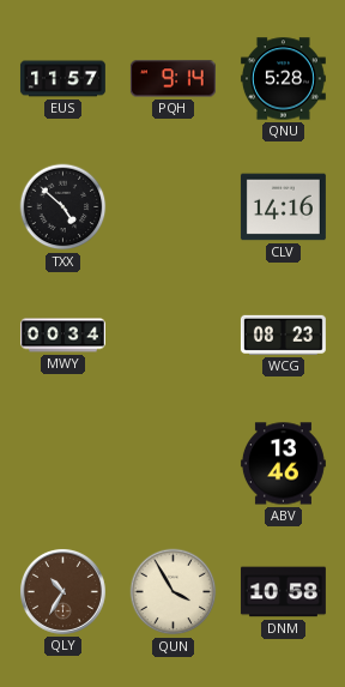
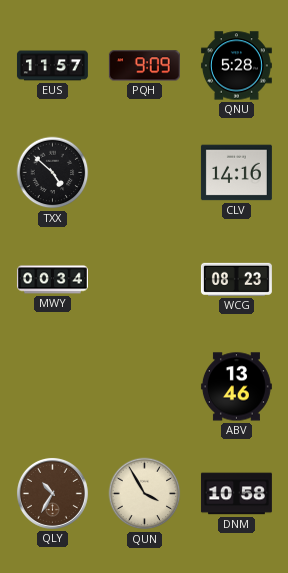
PQH: 9:14 -> 9:09 (144, 66)
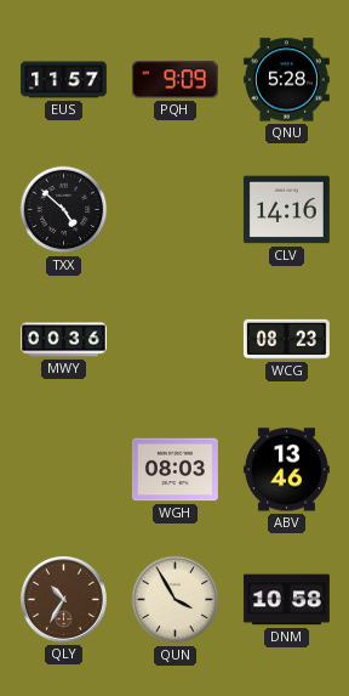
MWY: 00:34 -> 00:36 (63, 340)
WGH: none -> 08:03 (174, 470)
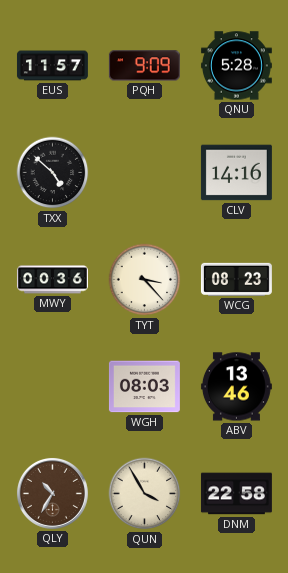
TYT: none -> 3:23 (145, 280)
DNM: 10:58 -> 22:58 (236, 494)
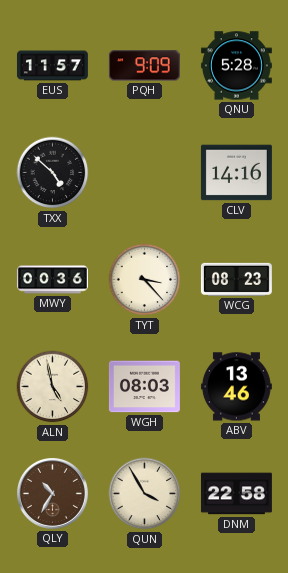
ALN: none -> 4:58 (53, 387)
